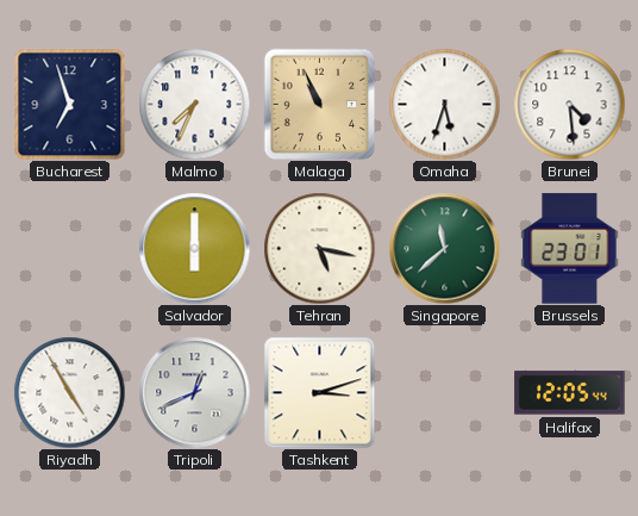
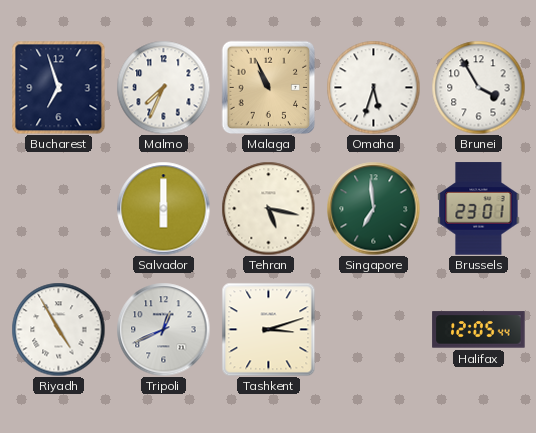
Brunei: 4:29 -> 3:55 (478, 87)
Singapore: 11:38 -> 6:59 (373, 208)
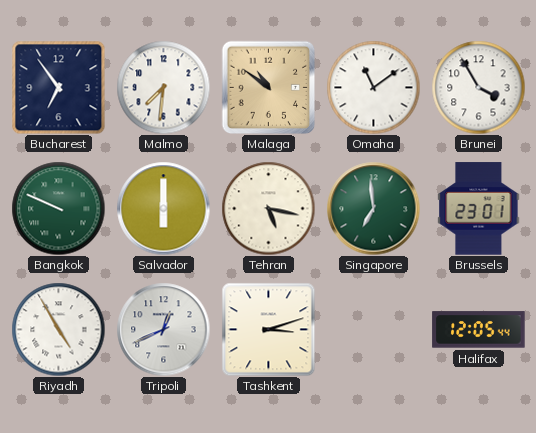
Bucharest: 6:57 -> 6:54 (58, 87)
Malmo: 7:34 -> 7:31 (163, 87)
Malaga: 10:56 -> 10:51 (268, 87)
Omaha: 5:33 -> 11:09 (373, 87)
Bangkok: none -> 9:49 (58, 208)
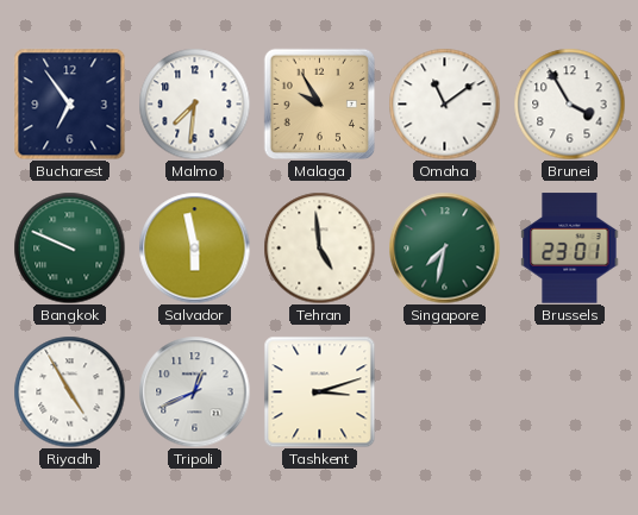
Malaga: 10:51 -> 9:55 (319, 103)
Salvador: 6:00 -> 5:58 (194, 247)
Tehran: 5:17 -> 4:59 (319, 247)
Singapore: 6:59 -> 7:32 (444, 247)
Halifax: 12:05 -> none (479, 330)
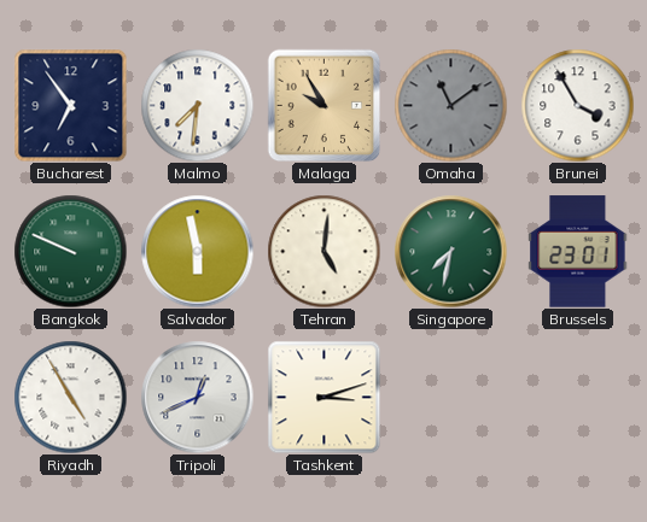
Omaha dial: white -> grey (450, 105)
Tehran: 4:59 -> 5:01 (323, 251)
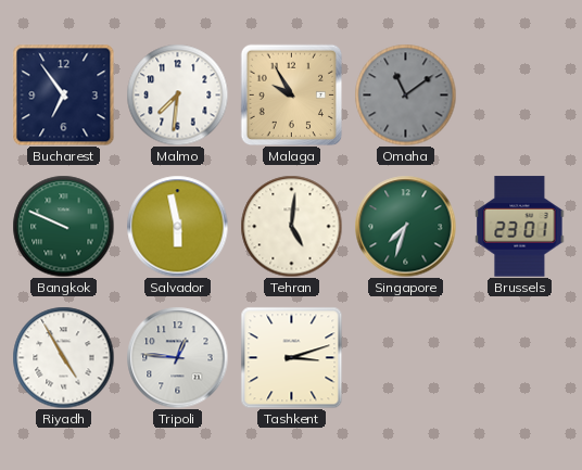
Brunei: 3:55 -> none (577, 105)
Singapore: 7:32 -> 7:33 (405, 226)
Tripoli: 12:41 -> 12:46 (177, 357)
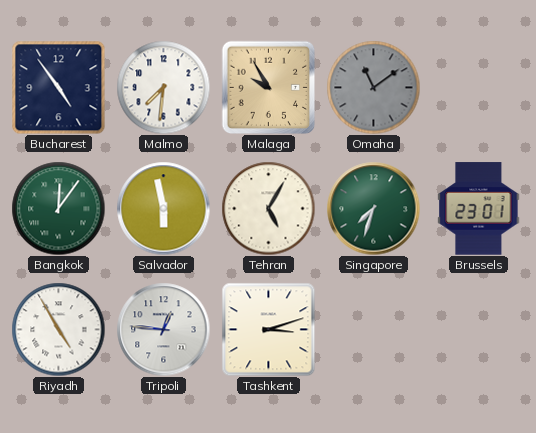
Bucharest: 6:54 -> 4:54 (58, 87)
Bangkok: 9:49 -> 12:06 (58, 208)
Tehran: 5:01 -> 5:05 (268, 208)
